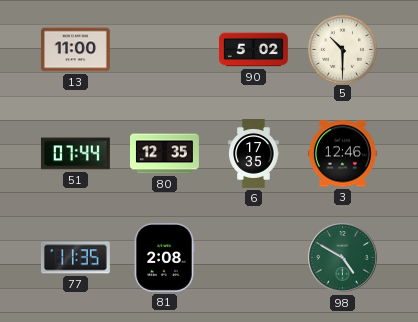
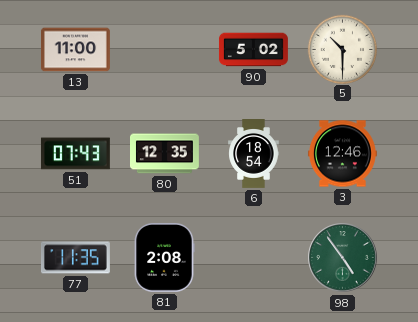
51: 07:44 -> 07:43 (75, 154)
6: 17:35 -> 18:54 (254, 154)
98: 4:50 -> 4:54 (343, 258)
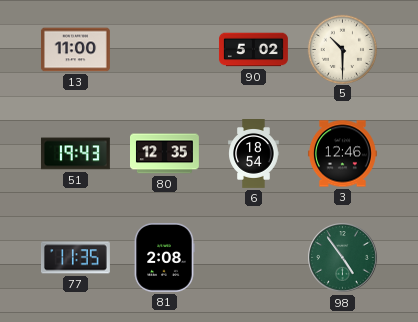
51: 07:43 -> 19:43 (75, 154)
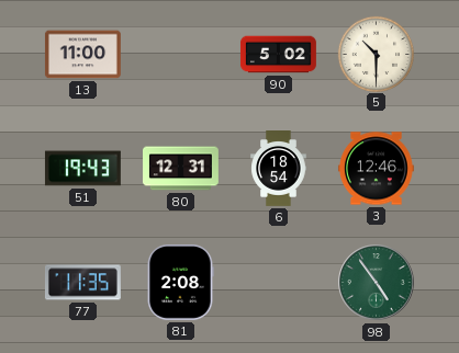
80: 12:35 -> 12:31 (181, 169)
